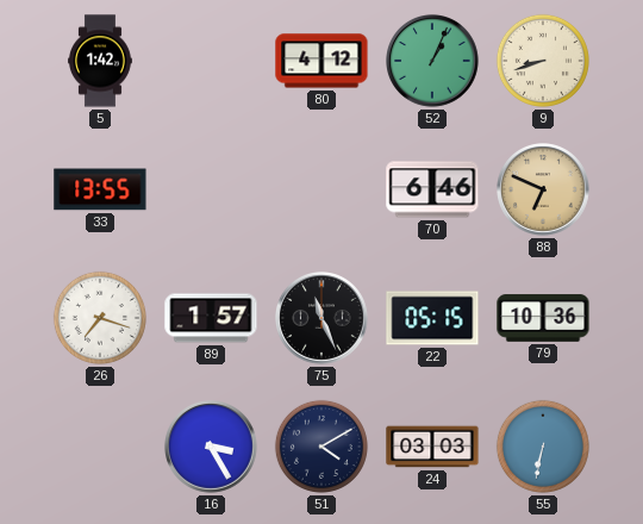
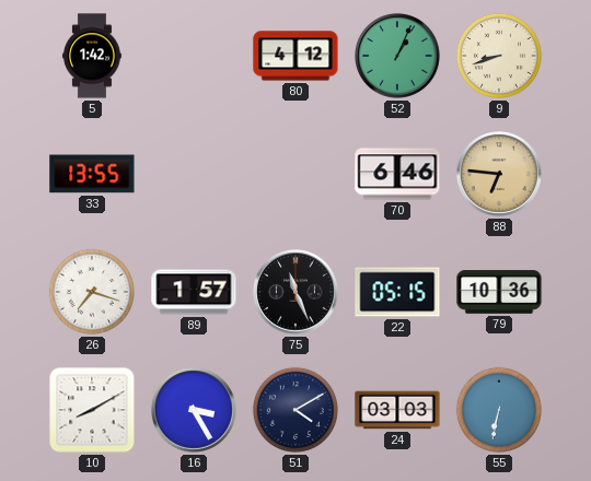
88: 6:49 -> 6:46 (500, 175)
10: none -> 8:10 (92, 410)
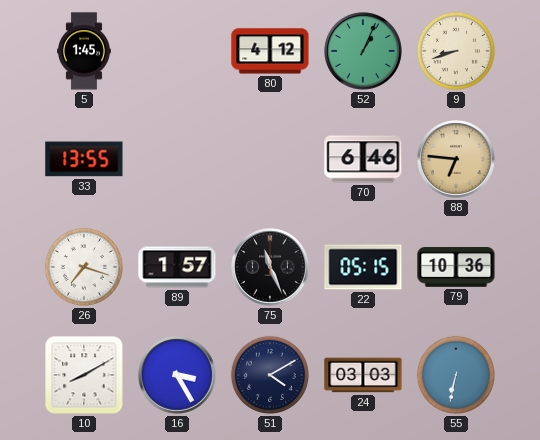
5: 1:42 -> 1:45 (85, 51)
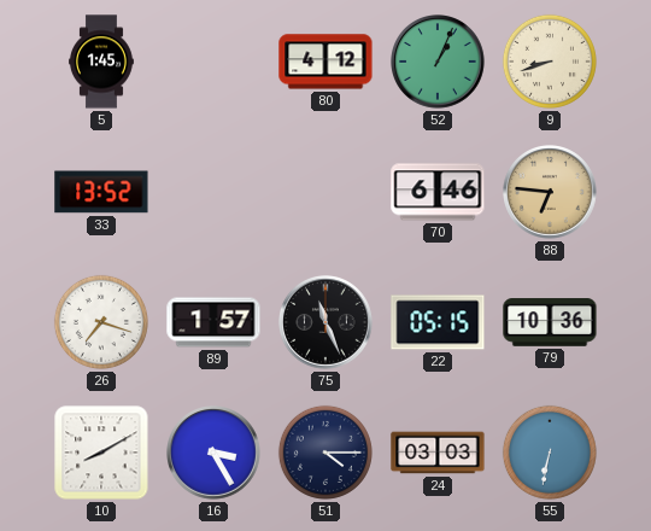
33: 13:55 -> 13:52 (101, 192)
51: 4:10 -> 4:15 (325, 453)
